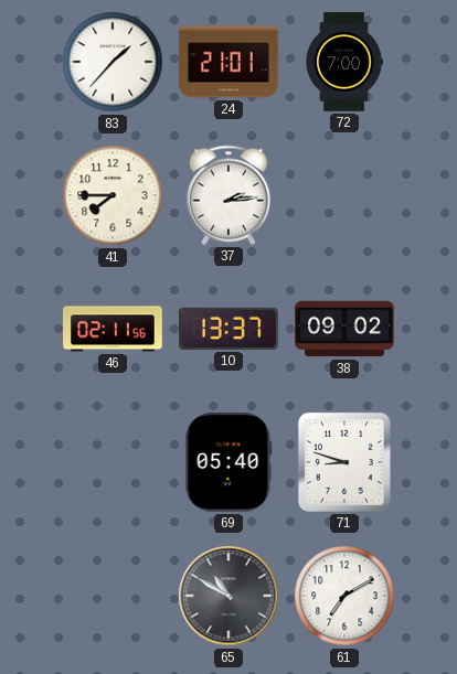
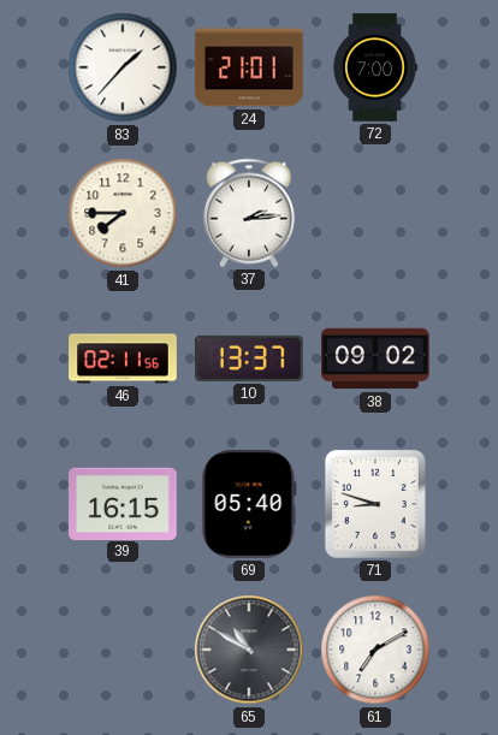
39: none -> 16:15 (124, 503)
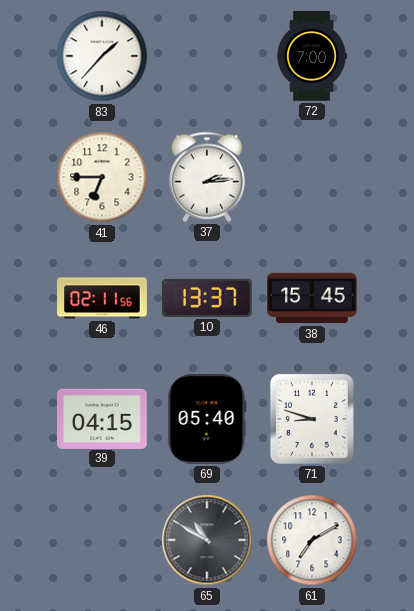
24: 21:01 -> none (249, 67)
41: 7:45 -> 6:45 (102, 177)
38: 09:02 -> 15:45 (313, 298)
39: 16:15 -> 04:15 (103, 418)
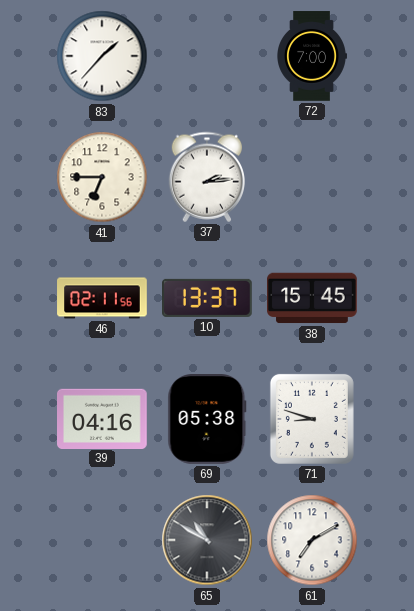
39: 04:15 -> 04:16 (103, 418)
69: 05:40 -> 05:38 (207, 420)
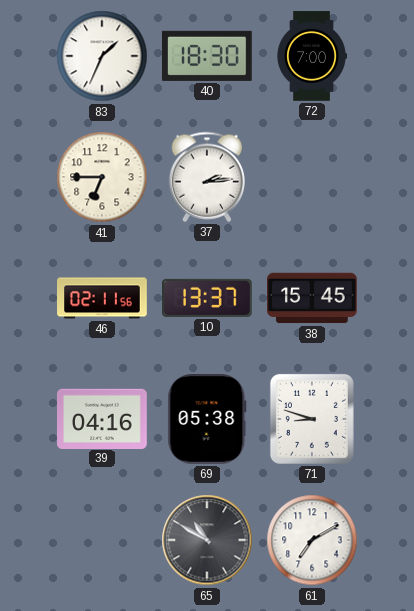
83: 1:37 -> 1:34 (102, 56)
40: none -> 18:30 (207, 56)
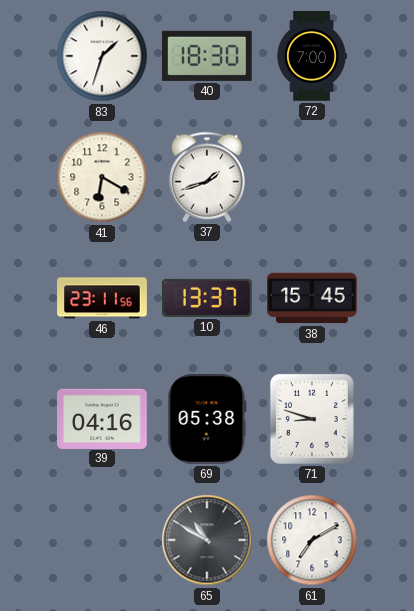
83: 1:34 -> 1:33 (102, 56)
41: 6:45 -> 6:20 (102, 177)
37: 2:14 -> 1:42 (206, 177)
46: 02:11 -> 23:11 (102, 298)
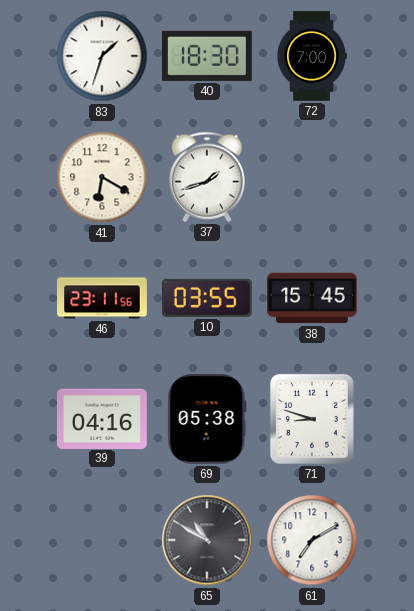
10: 13:37 -> 03:55 (208, 298)
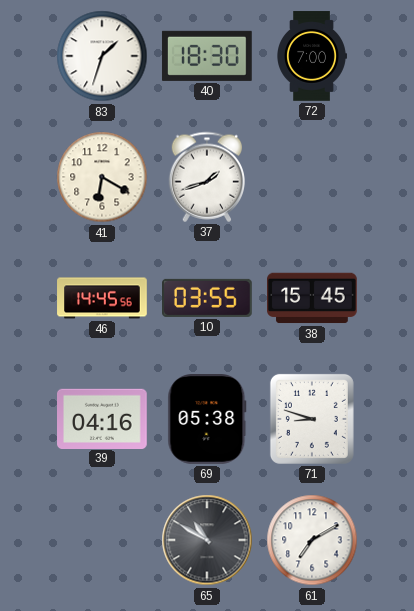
46: 23:11 -> 14:45 (102, 298)
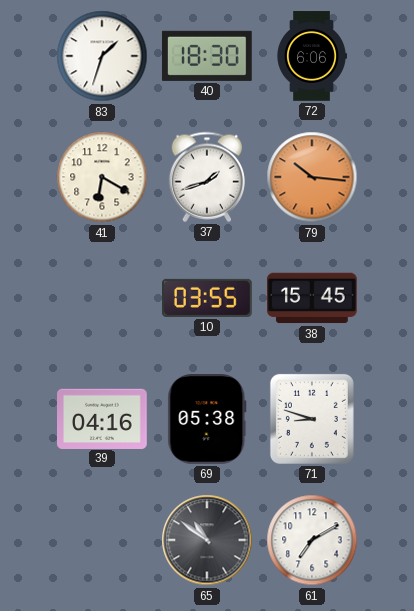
72: 7:00 -> 6:06 (312, 56)
79: none -> 10:16 (312, 177)
46: 14:45 -> none (102, 298)
65: 10:50 -> 10:51 (207, 540)
